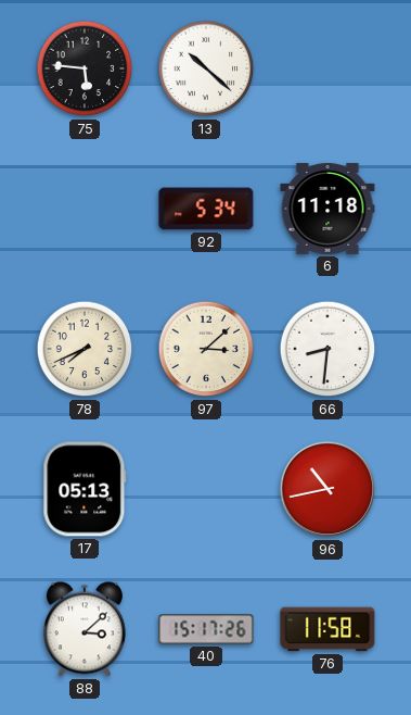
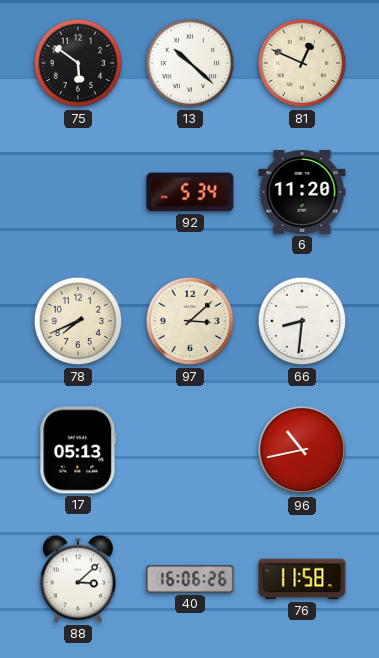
75: 5:46 -> 5:51 (78, 63)
81: none -> 12:49 (302, 63)
6: 11:18 -> 11:20 (302, 192)
40: 15:17 -> 16:06 (190, 579)
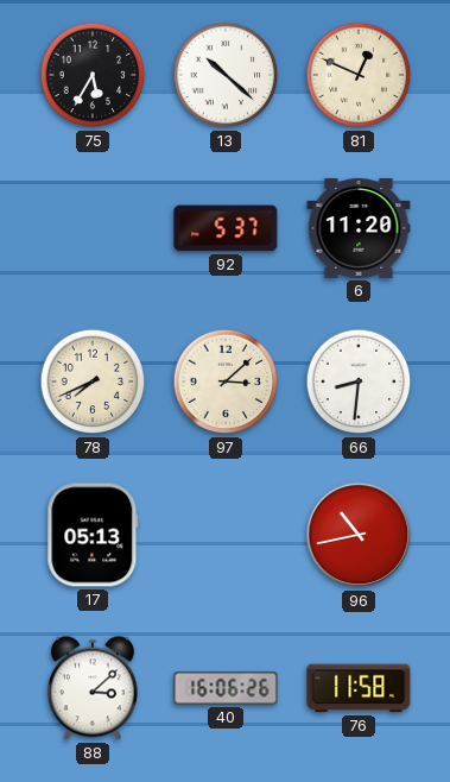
75: 5:51 -> 5:35 (93, 75)
92: 5:34 -> 5:37 (226, 228)
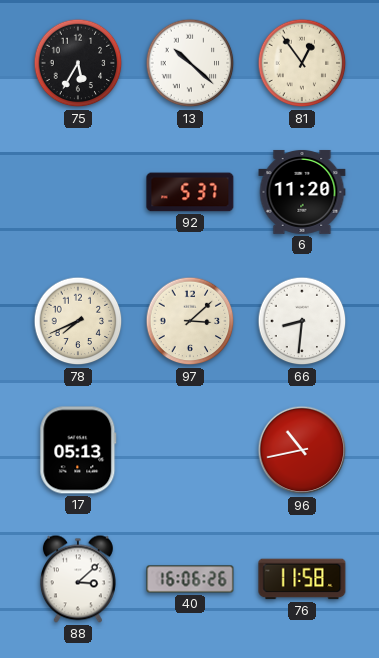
81: 12:49 -> 12:54 (302, 63)
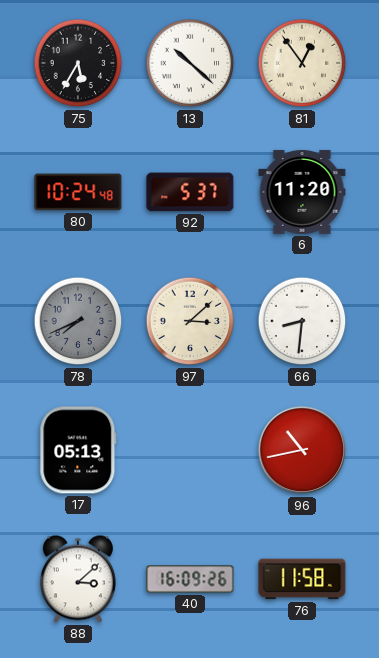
80: none -> 10:24 (78, 192)
78 dial: cream -> grey (78, 321)
40: 16:06 -> 16:09 (190, 579)
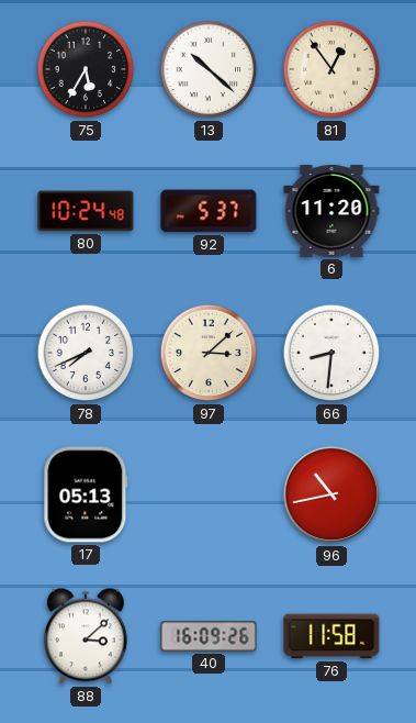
78 dial: grey -> white (86, 353)
